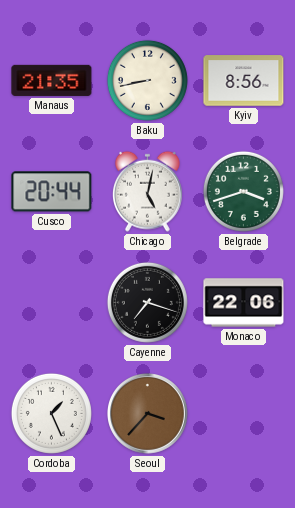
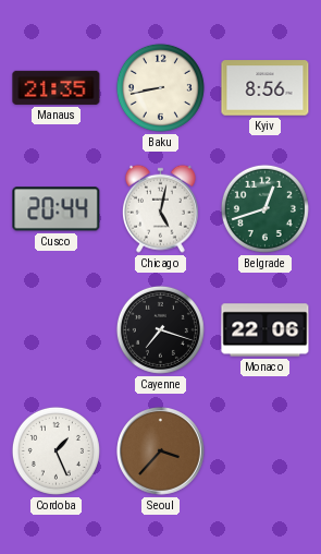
Belgrade: 3:42 -> 12:42 (264, 208)
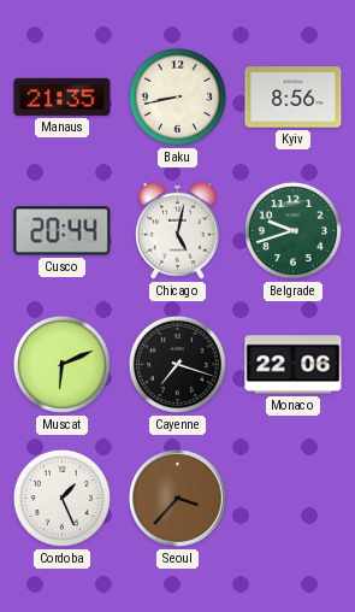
Belgrade: 12:42 -> 9:42 (292, 230)
Muscat: none -> 6:11 (61, 364)
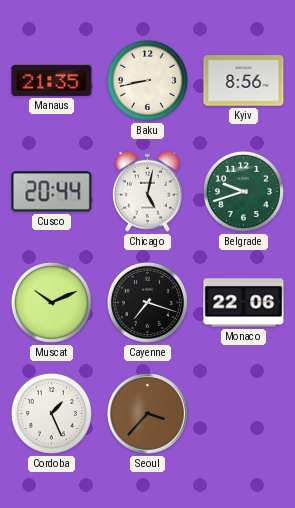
Muscat: 6:11 -> 10:11 (51, 302)
